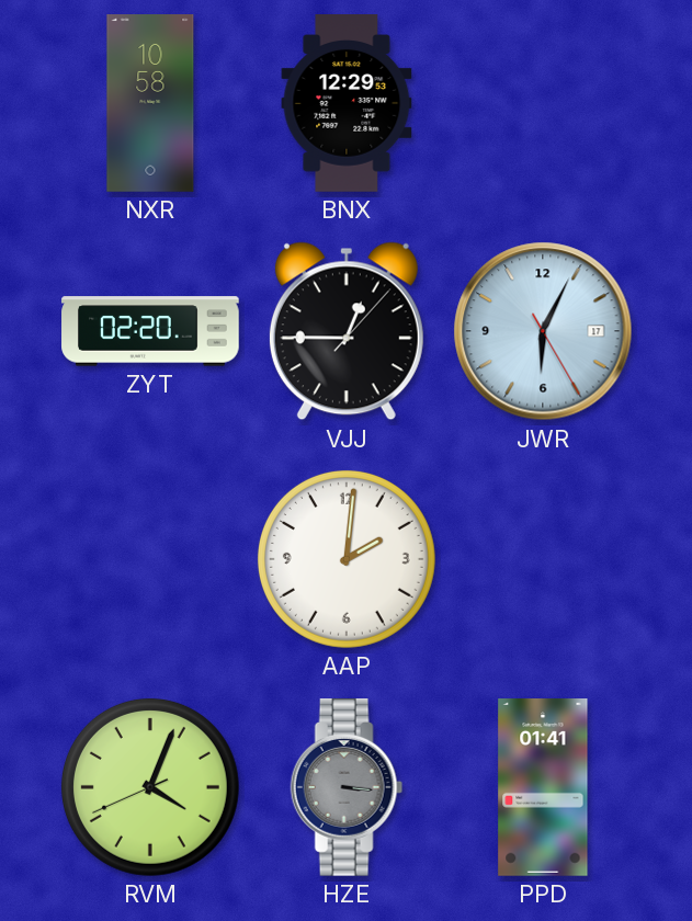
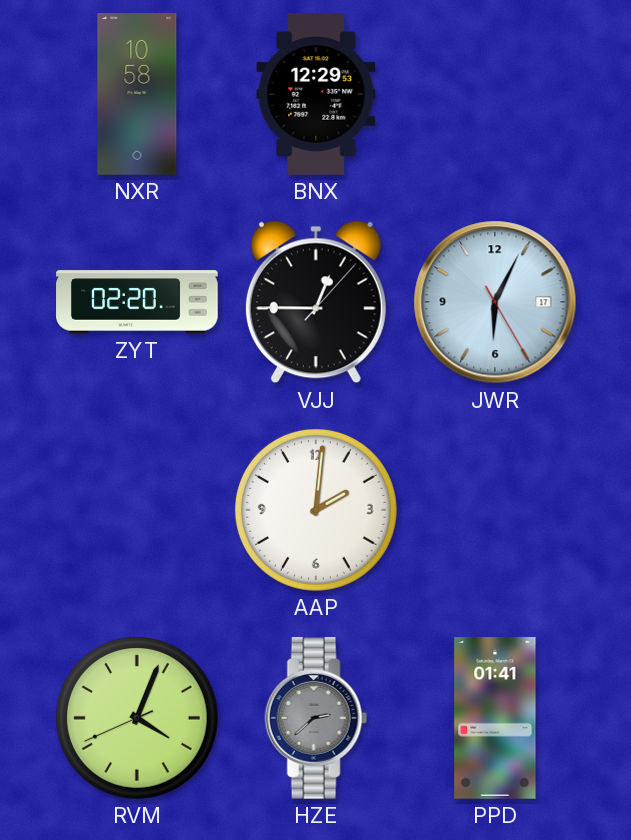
HZE: 3:16 -> 2:38 (316, 719)
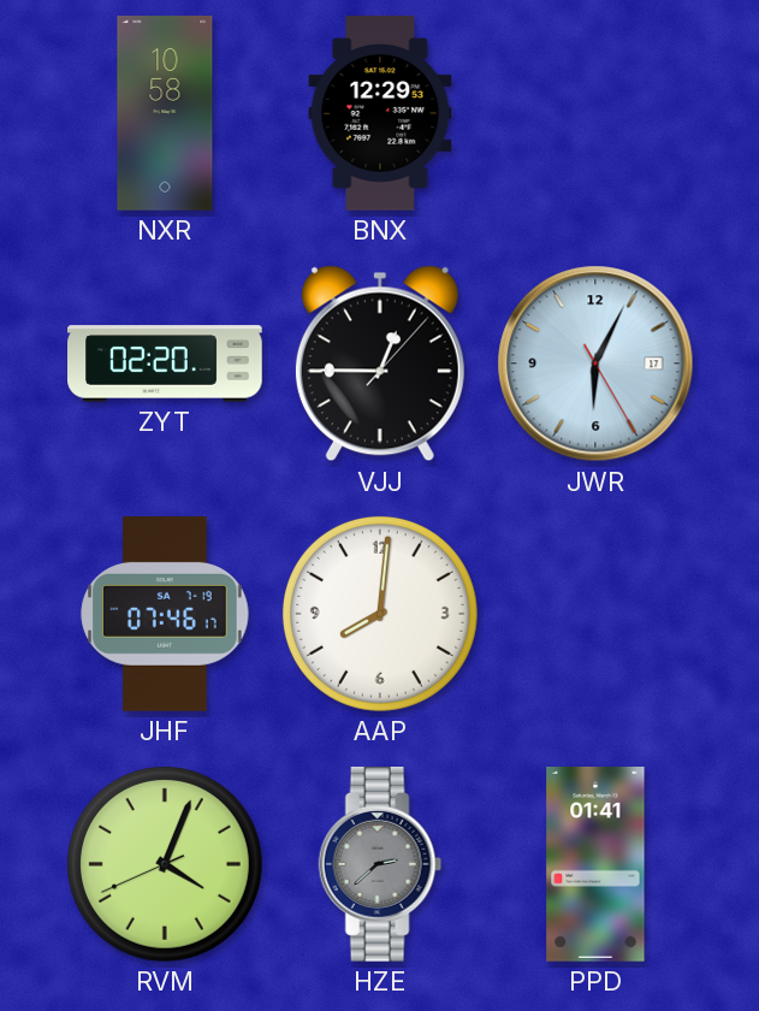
JHF: none -> 07:46 (165, 615)
AAP: 2:01 -> 8:01 (380, 614)
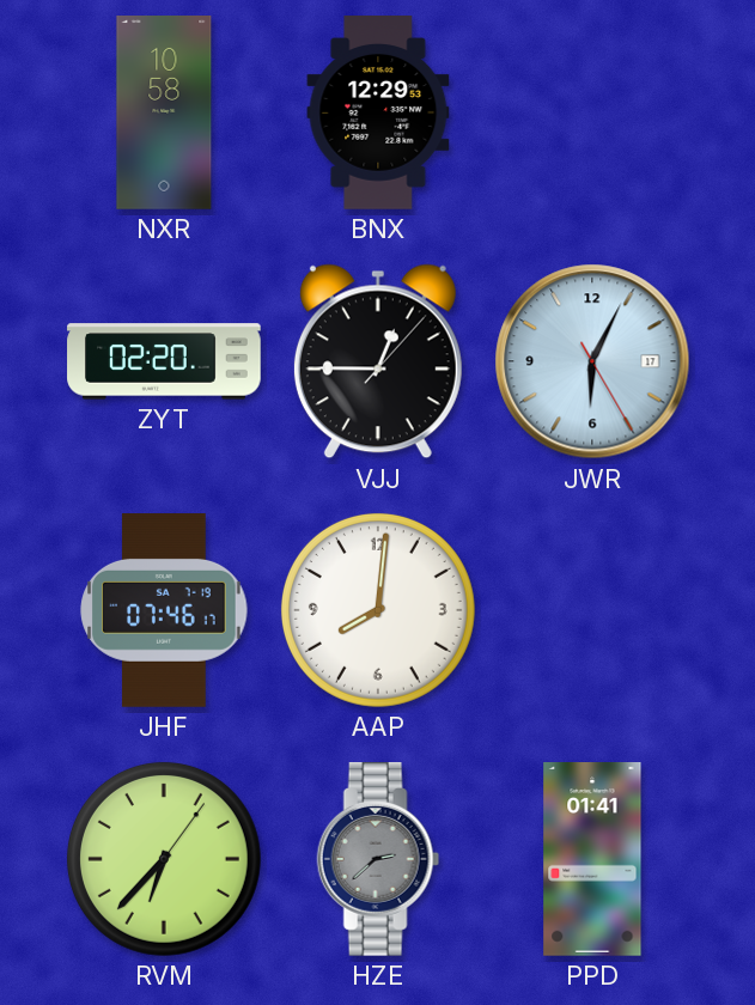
RVM: 4:03 -> 6:37 (164, 859)
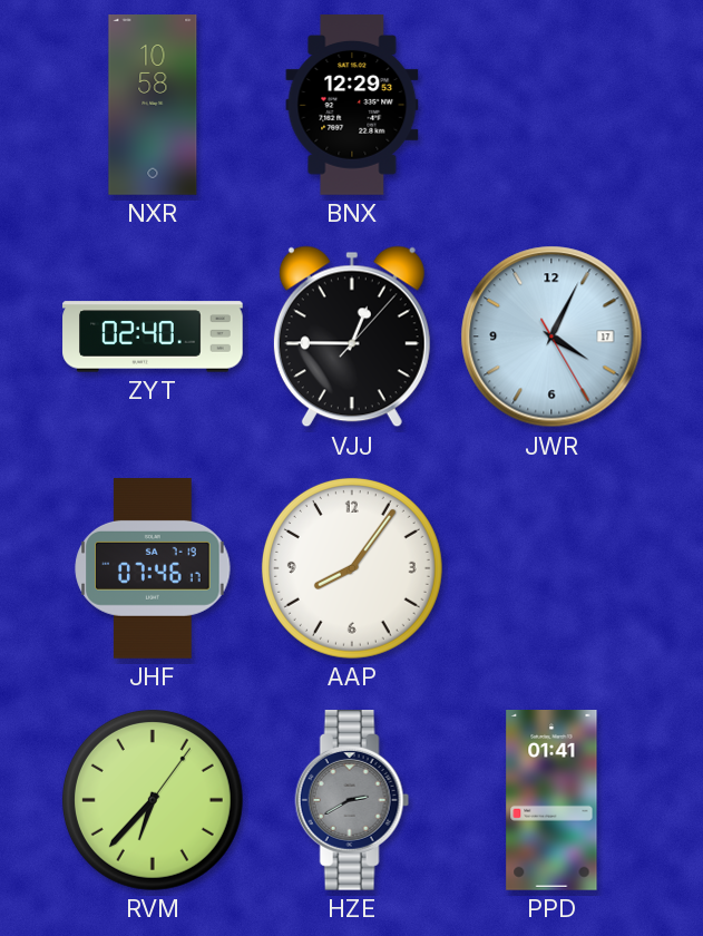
ZYT: 02:20 -> 02:40 (153, 337)
JWR: 6:04 -> 4:04 (551, 337)
AAP: 8:01 -> 8:06 (352, 568)
HZE: 2:38 -> 2:40 (352, 801)
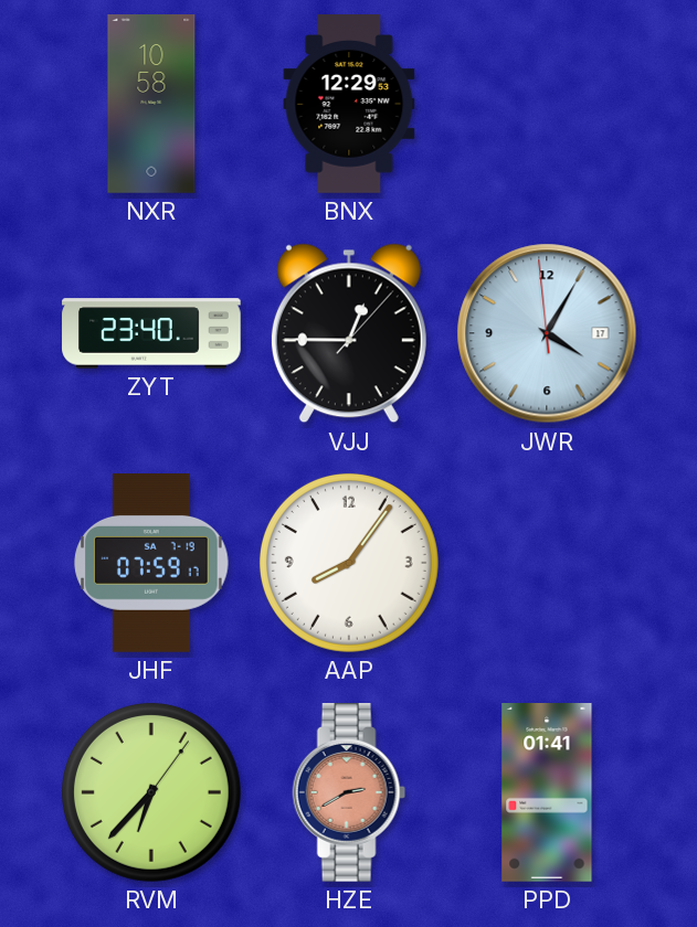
ZYT: 02:40 -> 23:40 (151, 333)
JWR: 4:04:25 -> 4:04:59 (547, 333)
JHF: 07:46 -> 07:59 (151, 564)
HZE dial: grey -> salmon (349, 793)
